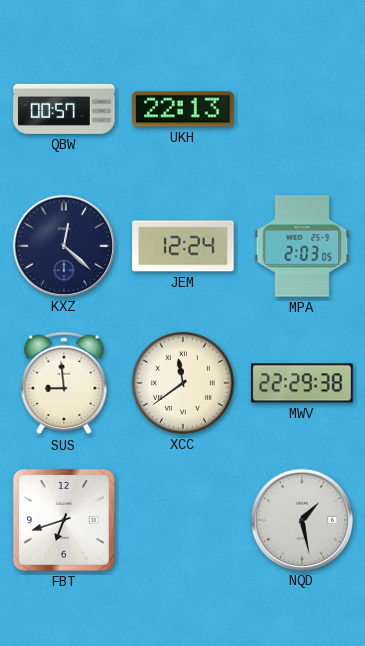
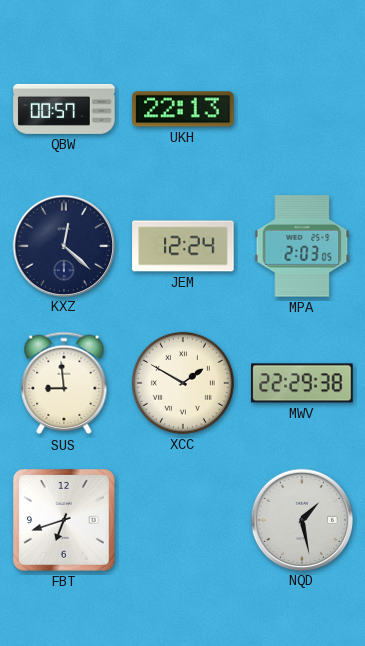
XCC: 11:39 -> 1:50 (183, 383)
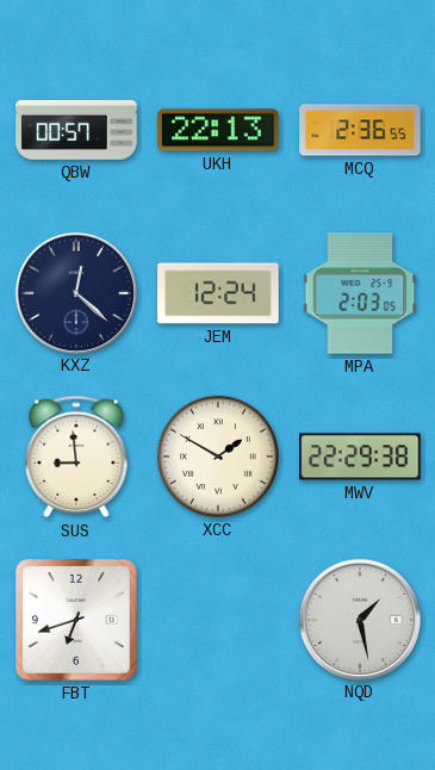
MCQ: none -> 2:36 (360, 130)
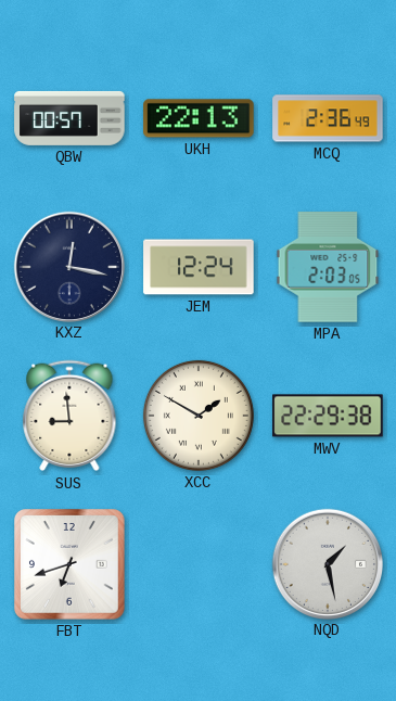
MCQ: 2:36:55 -> 2:36:49 (328, 118)
KXZ: 12:22 -> 12:17 (68, 266)
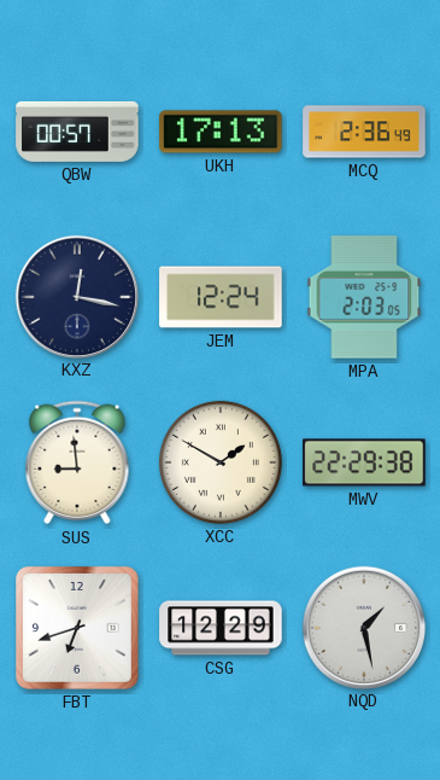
UKH: 22:13 -> 17:13 (221, 132)
CSG: none -> 12:29 (221, 628)
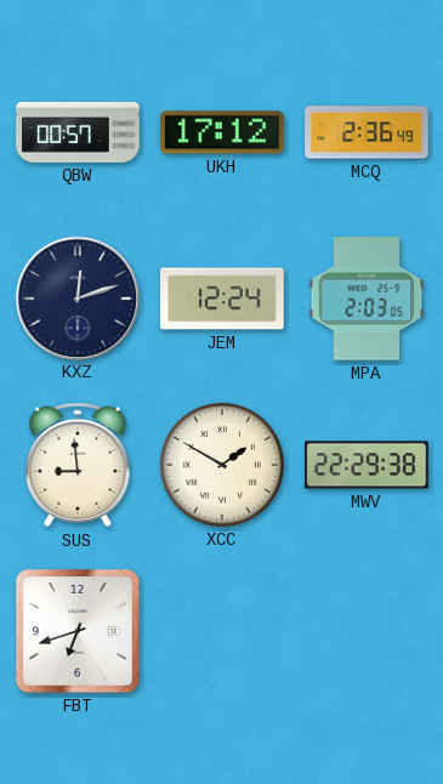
UKH: 17:13 -> 17:12 (222, 132)
KXZ: 12:17 -> 12:12 (76, 297)
CSG: 12:29 -> none (221, 628)
NQD: 1:28 -> none (363, 627)
